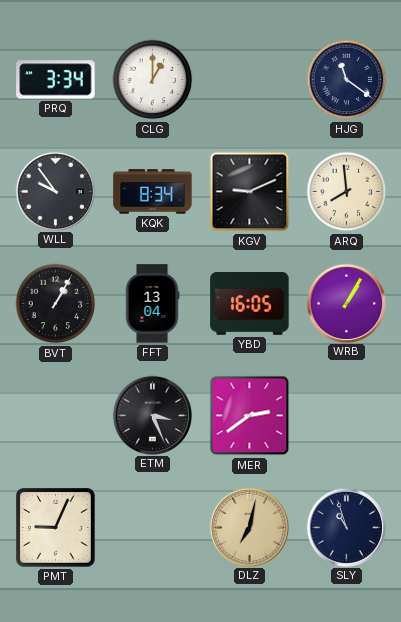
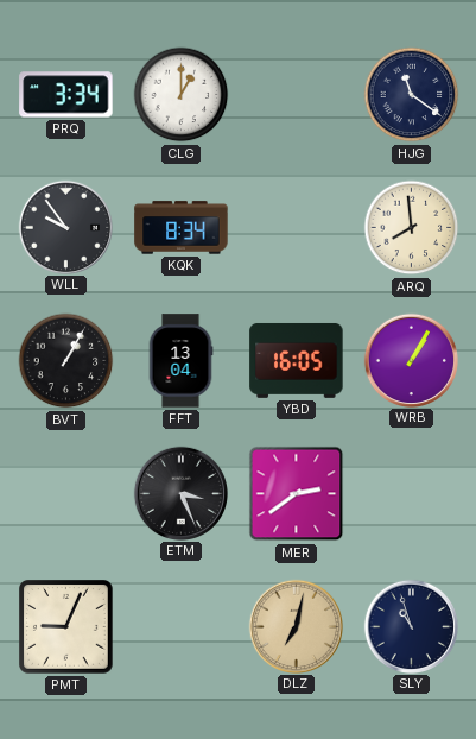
KGV: 9:11 -> none (250, 192)
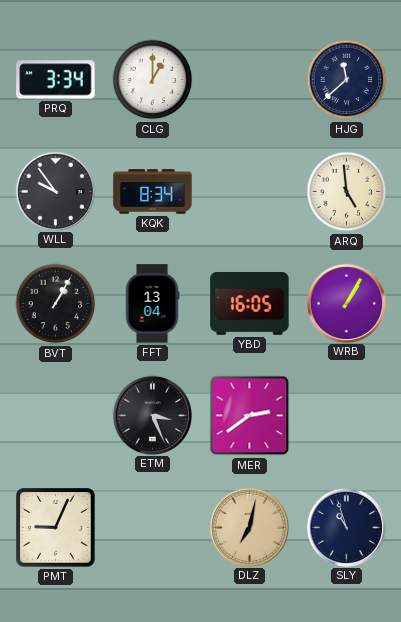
HJG: 11:21 -> 11:38 (347, 80)
ARQ: 7:59 -> 4:59 (347, 192)
